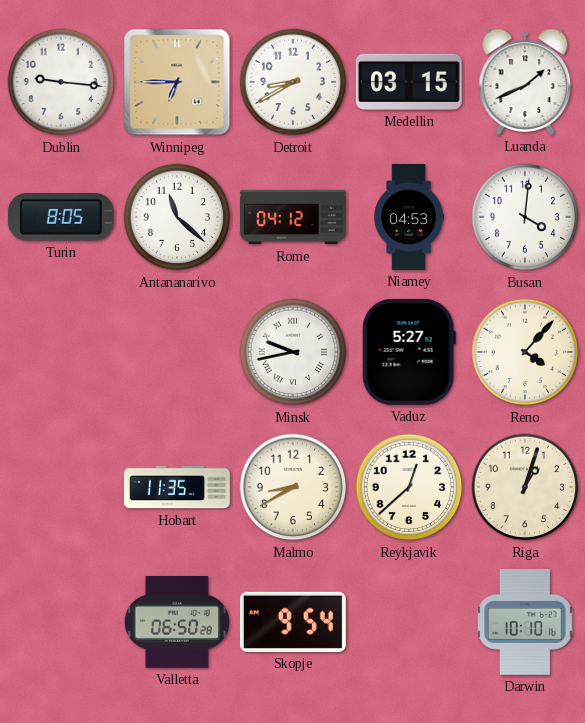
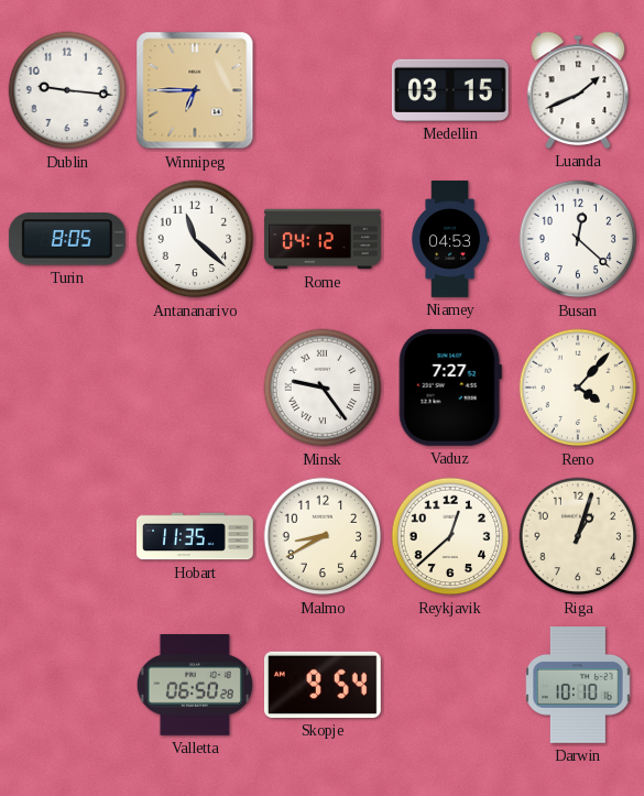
Detroit: 8:40 -> none (293, 82)
Busan: 4:01 -> 12:22 (578, 239)
Minsk: 9:43 -> 9:24 (323, 388)
Vaduz: 5:27 -> 7:27 (450, 388)
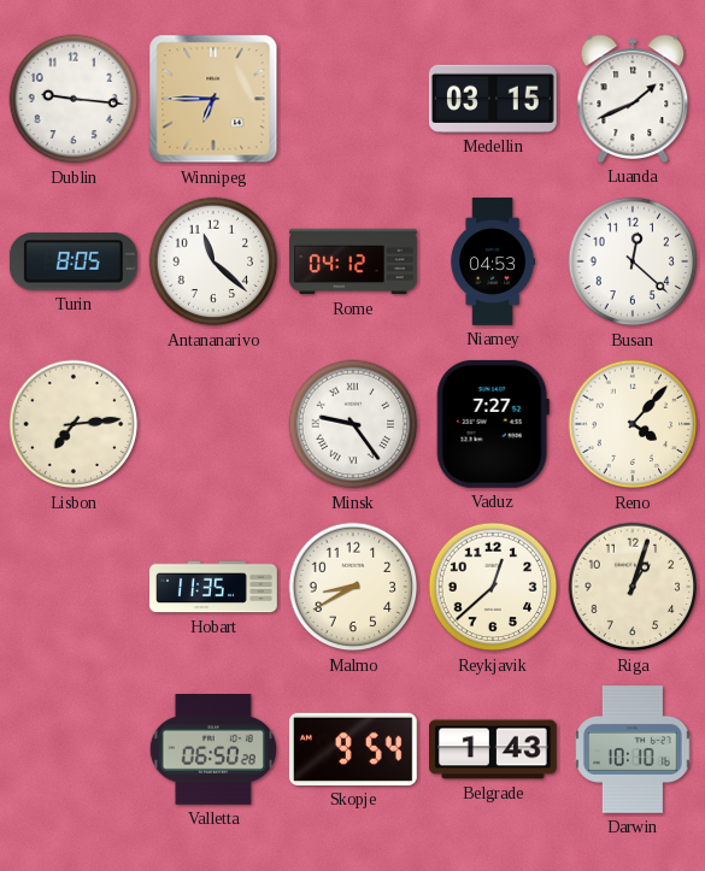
Lisbon: none -> 7:14 (74, 424)
Belgrade: none -> 1:43 (494, 749)
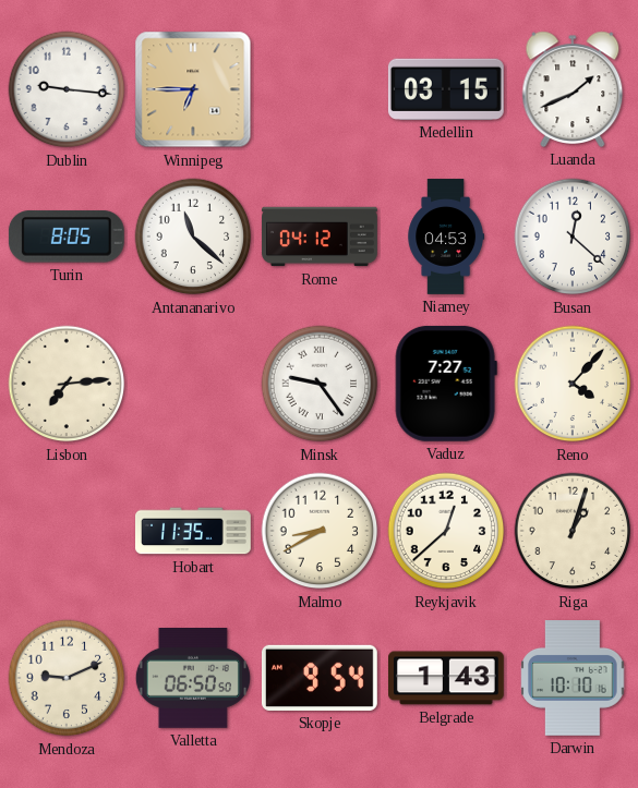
Mendoza: none -> 9:11 (67, 678)
Valletta: 06:50:28 -> 06:50:50 (193, 679)
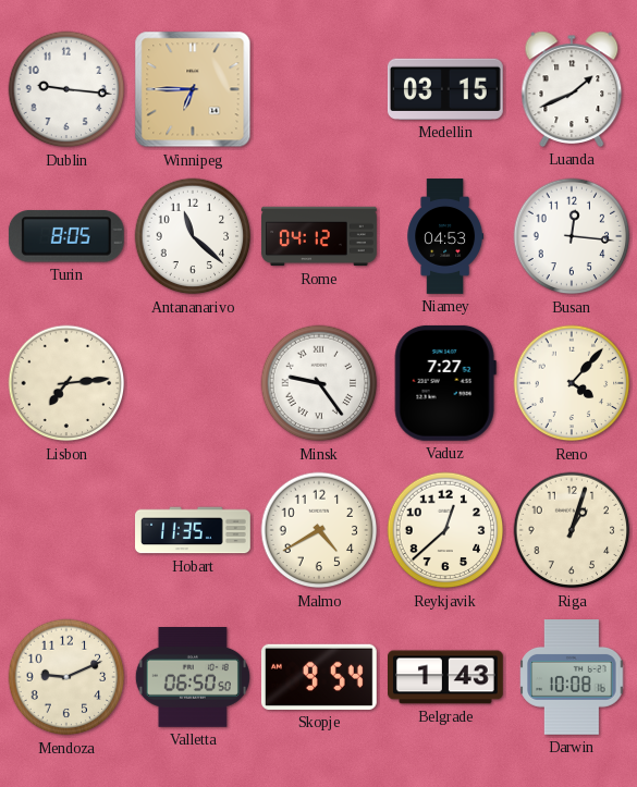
Busan: 12:22 -> 12:16 (572, 236)
Malmo: 8:40 -> 4:40 (319, 530)
Darwin: 10:10 -> 10:08 (572, 678)
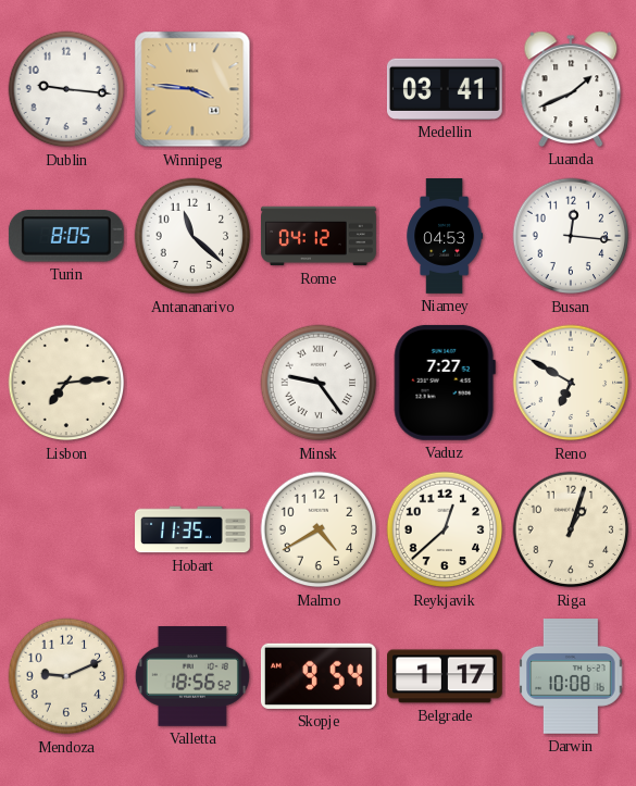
Winnipeg: 6:45 -> 3:46 (192, 89)
Medellin: 03:15 -> 03:41 (445, 89)
Reno: 4:07 -> 6:50 (571, 383)
Valletta: 06:50 -> 18:56 (192, 677)
Belgrade: 1:43 -> 1:17 (446, 676)
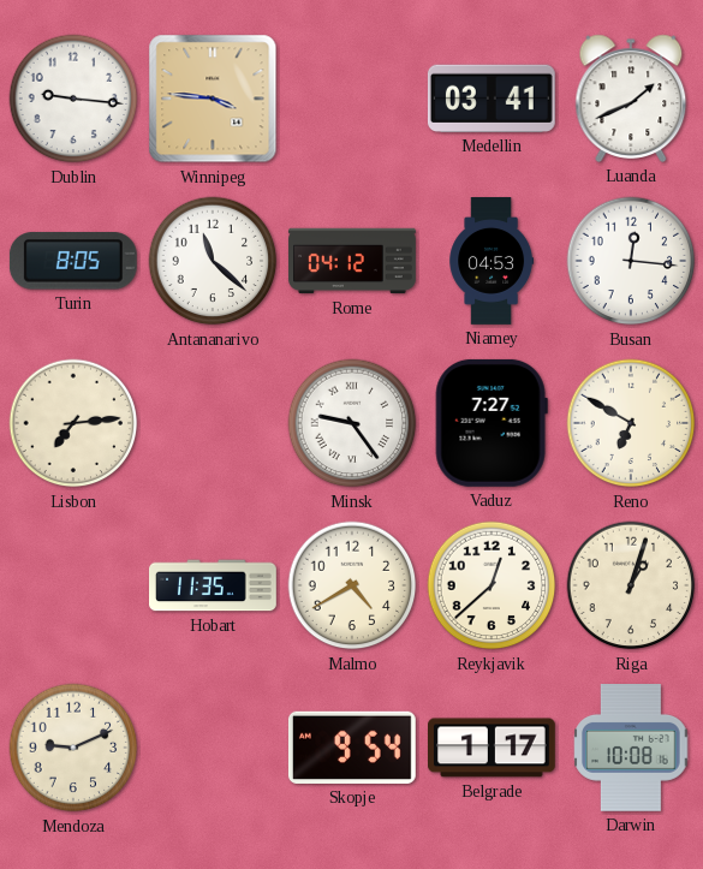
Valletta: 18:56 -> none (192, 677)
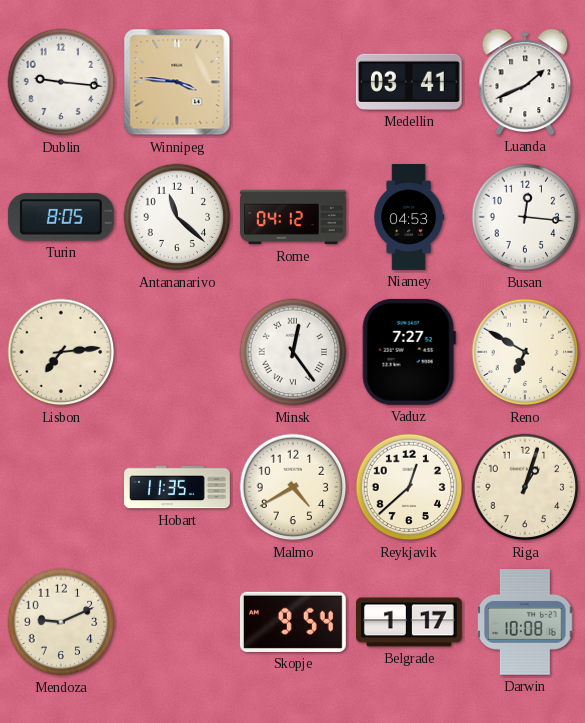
Minsk: 9:24 -> 12:24 (293, 352)
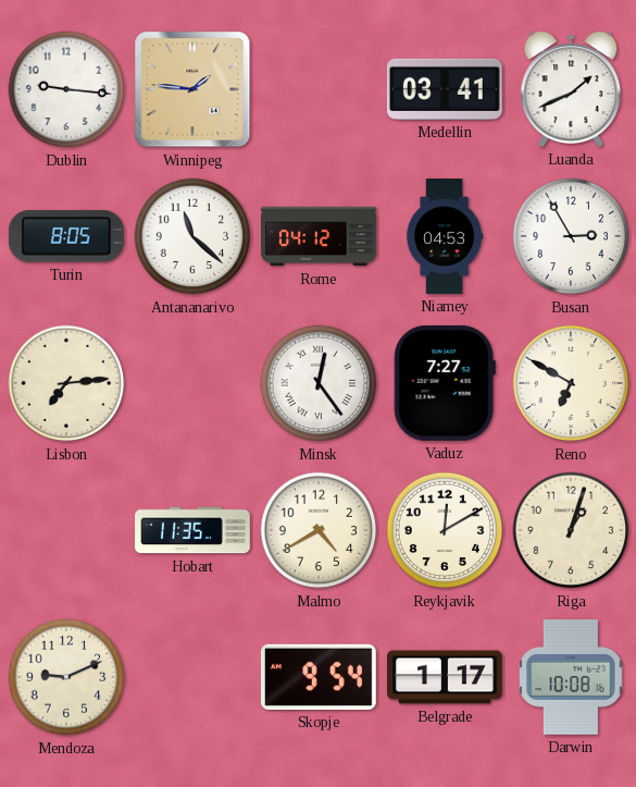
Winnipeg: 3:46 -> 1:46 (192, 89)
Busan: 12:16 -> 2:55 (571, 236)
Reykjavik: 12:38 -> 12:10 (445, 530)
